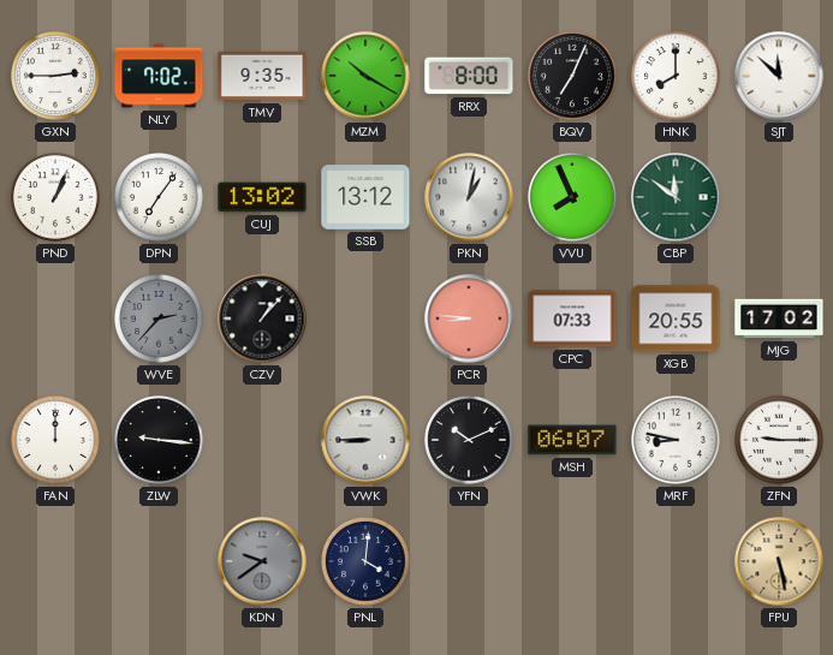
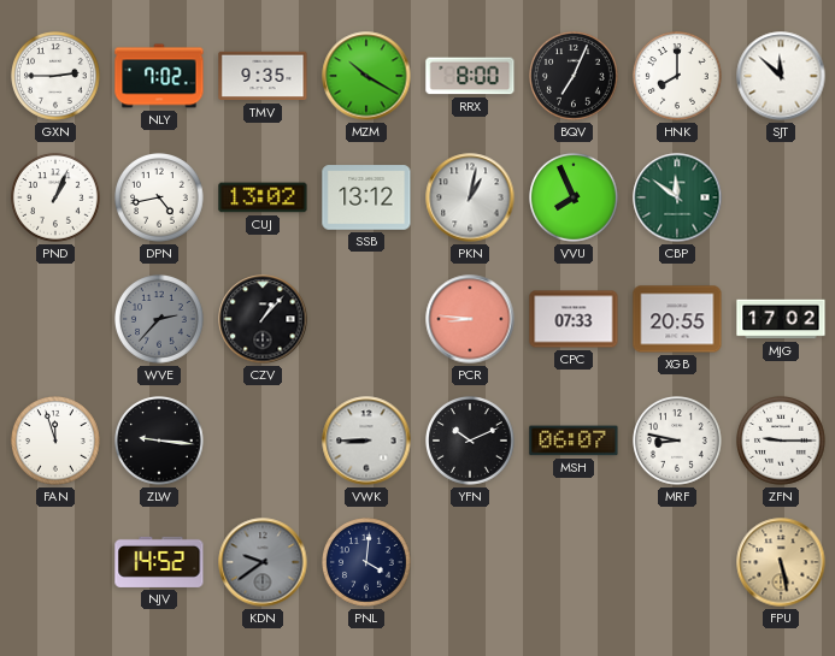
DPN: 7:06 -> 4:43 (160, 199)
FAN: 12:00 -> 11:57 (57, 442)
NJV: none -> 14:52 (159, 562)
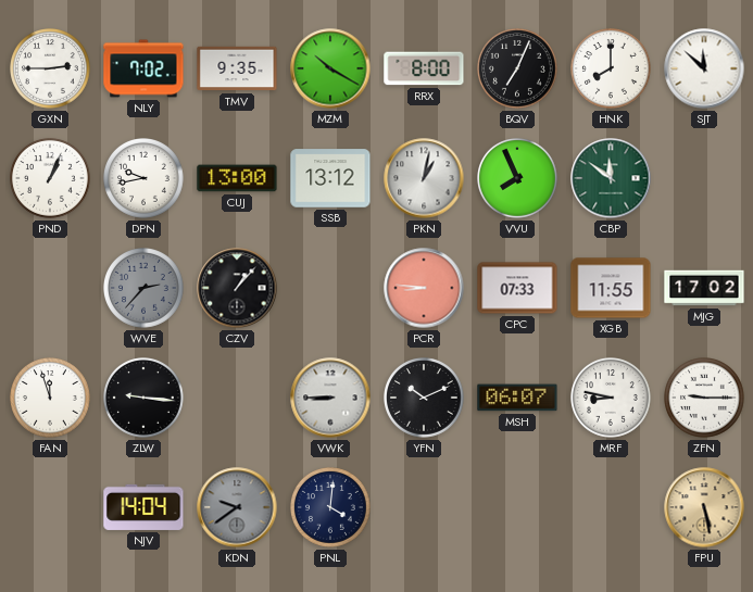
DPN: 4:43 -> 9:43 (145, 179)
CUJ: 13:02 -> 13:00 (237, 178)
XGB: 20:55 -> 11:55 (611, 288)
NJV: 14:52 -> 14:04 (143, 507)
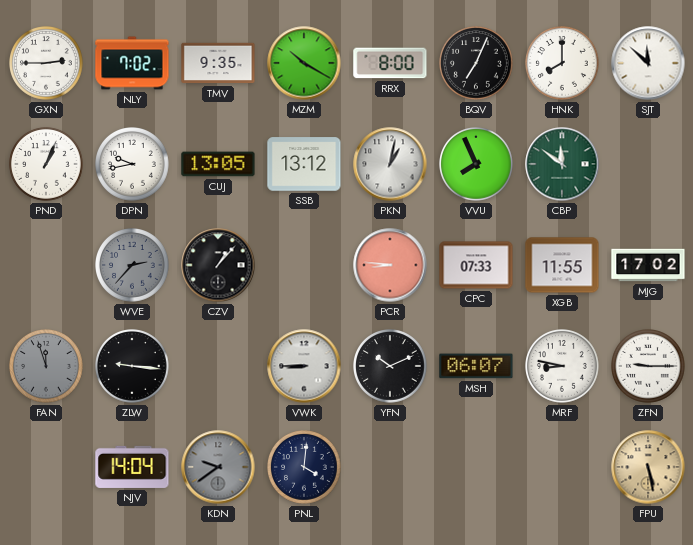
CUJ: 13:00 -> 13:05 (218, 164)
FAN dial: white -> grey (47, 367)
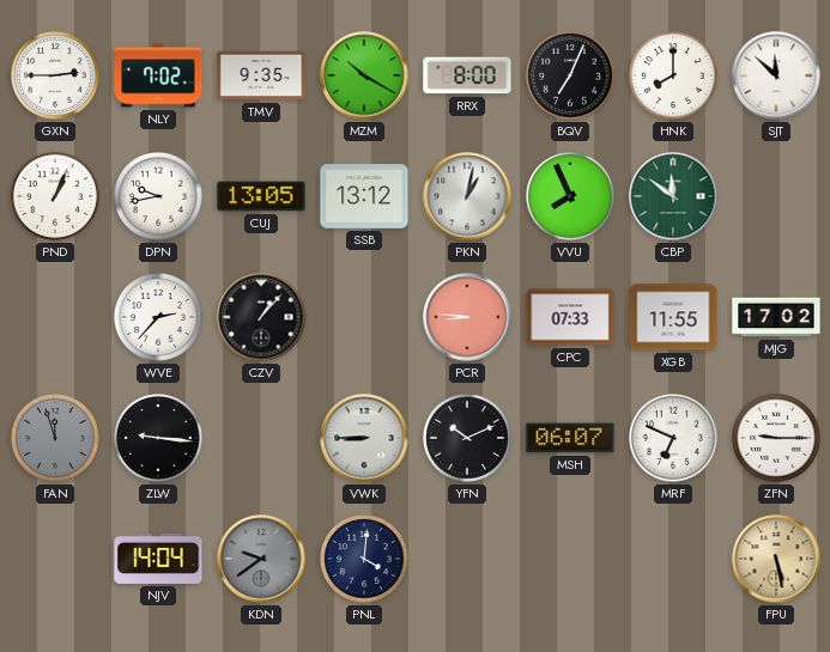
WVE dial: grey -> white (159, 318)
MRF: 8:47 -> 6:49 (674, 439)
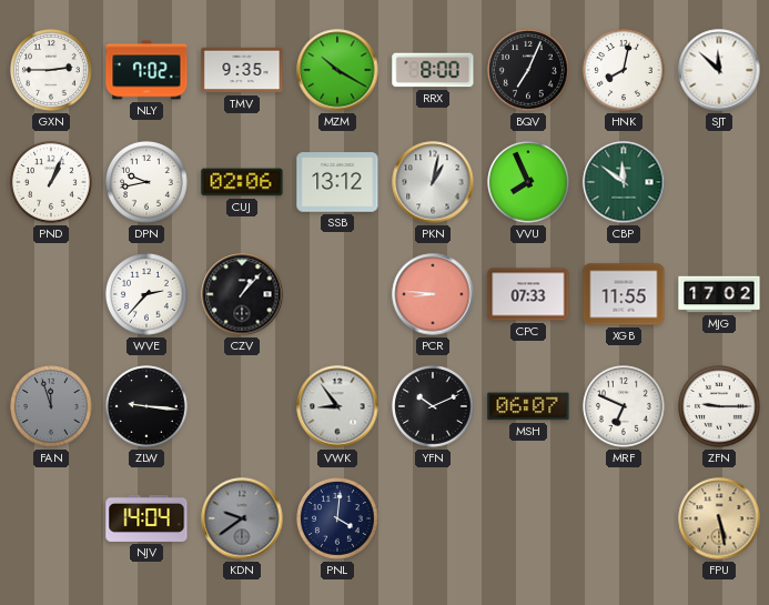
HNK: 8:00 -> 8:02 (625, 71)
CUJ: 13:05 -> 02:06 (242, 182)
VWK: 8:45 -> 8:54 (337, 406)
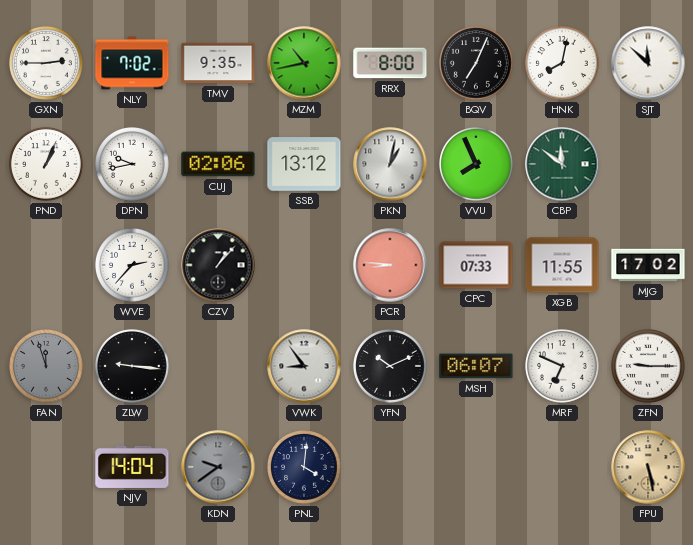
MZM: 10:20 -> 10:43 (304, 63)
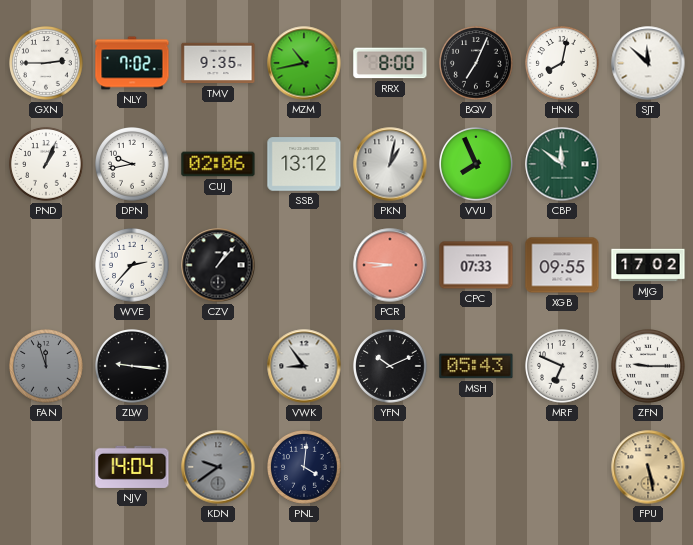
XGB: 11:55 -> 09:55 (562, 265)
MSH: 06:07 -> 05:43 (476, 366)
